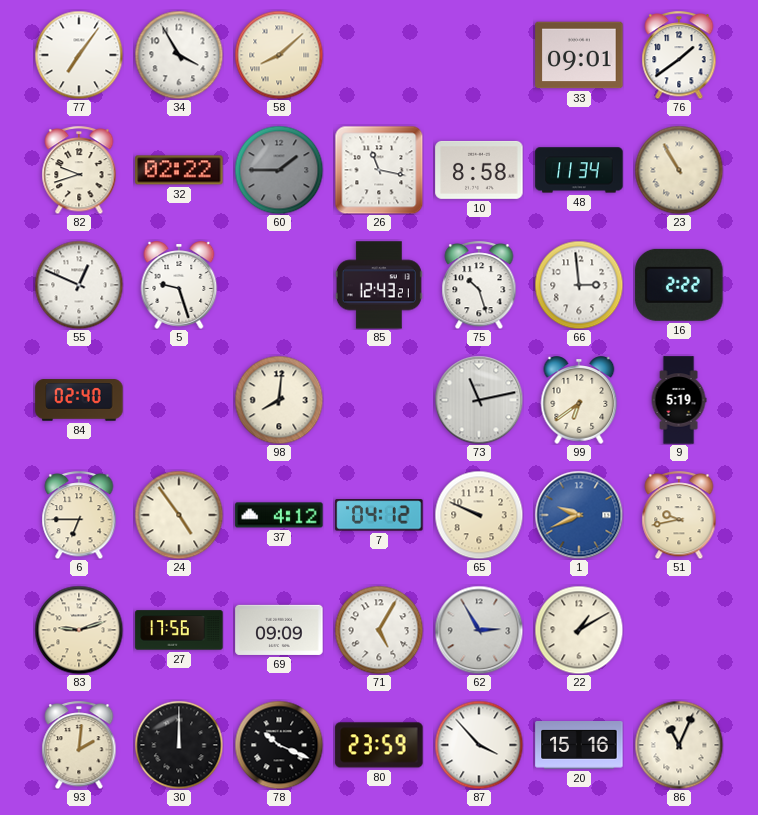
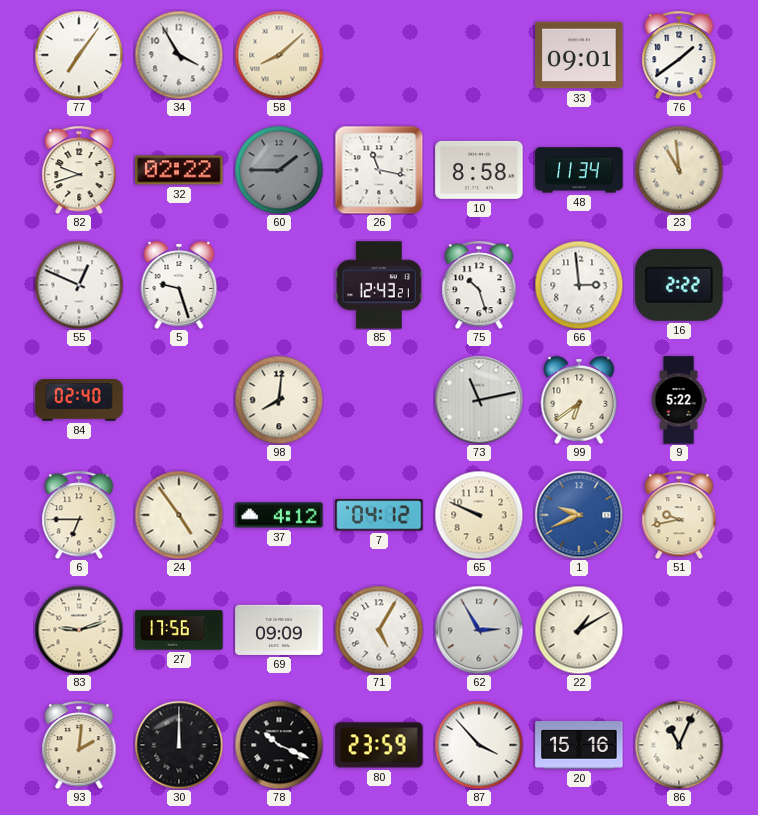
23: 10:55 -> 10:59 (679, 170)
9: 5:19 -> 5:22 (679, 400)
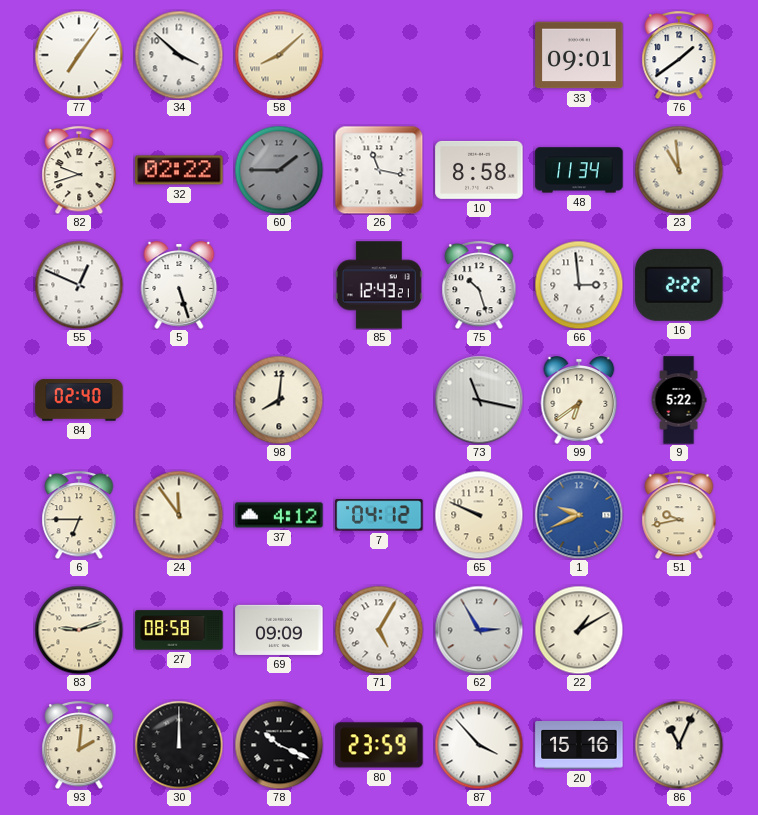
34: 3:55 -> 3:52 (179, 55)
5: 9:27 -> 5:27 (179, 285)
73: 11:13 -> 11:17 (479, 400)
24: 4:54 -> 11:54 (179, 515)
27: 17:56 -> 08:58 (179, 630)
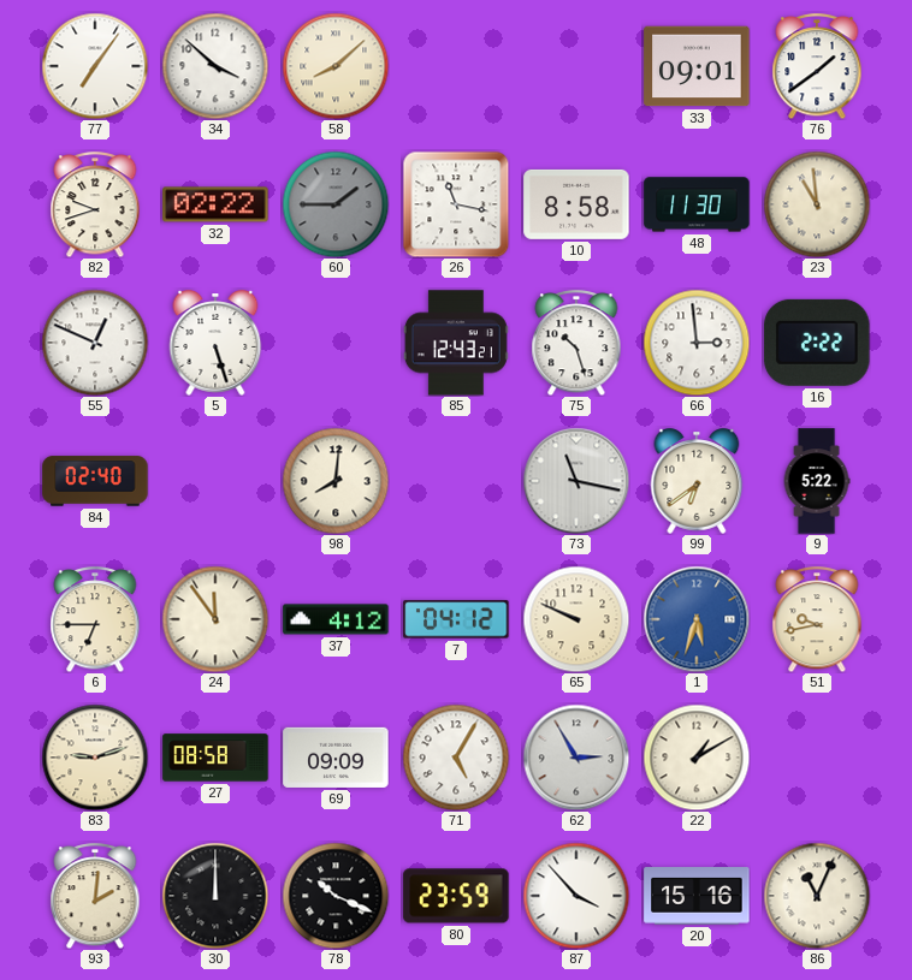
48: 11:34 -> 11:30 (697, 204)
1: 9:41 -> 5:33 (697, 619)
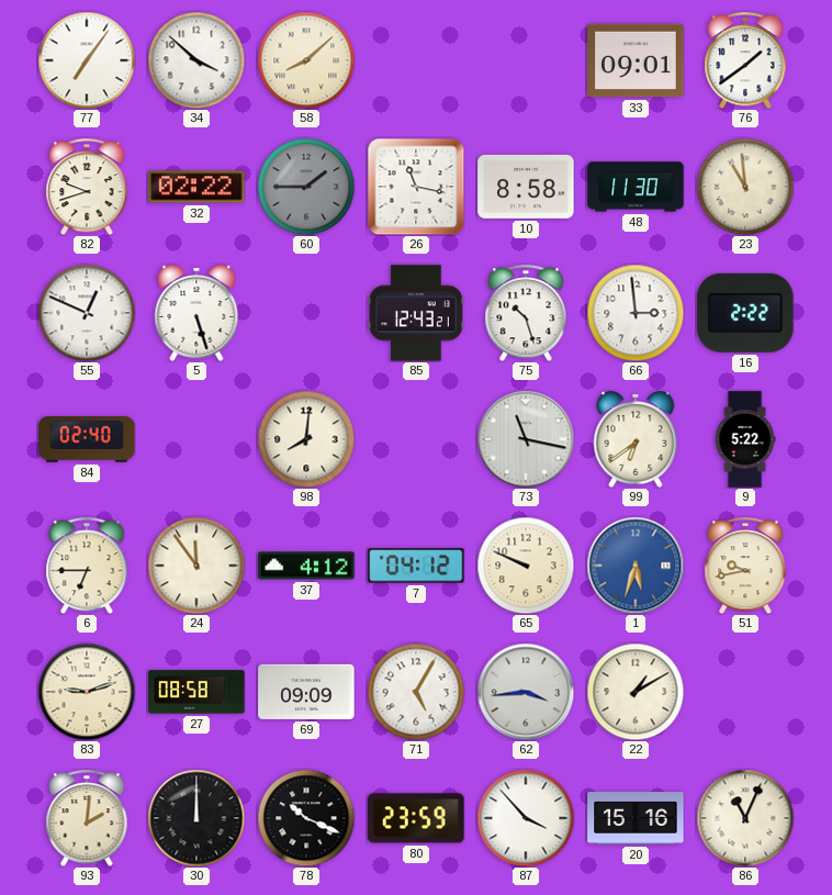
62: 2:55 -> 3:44 (526, 692)
